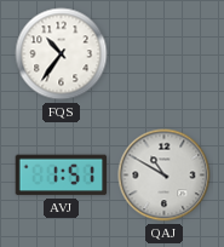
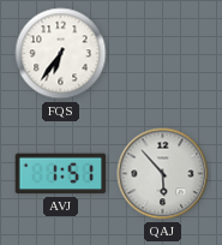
FQS: 10:36 -> 6:36 (61, 54)
QAJ: 10:50 -> 5:53 (163, 174)
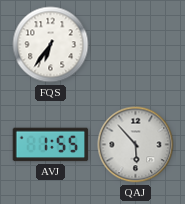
AVJ: 1:51 -> 1:55 (51, 145)
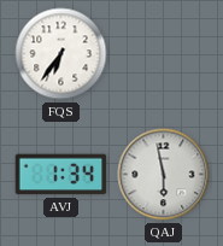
AVJ: 1:55 -> 1:34 (61, 175)
QAJ: 5:53 -> 5:58 (164, 175)
